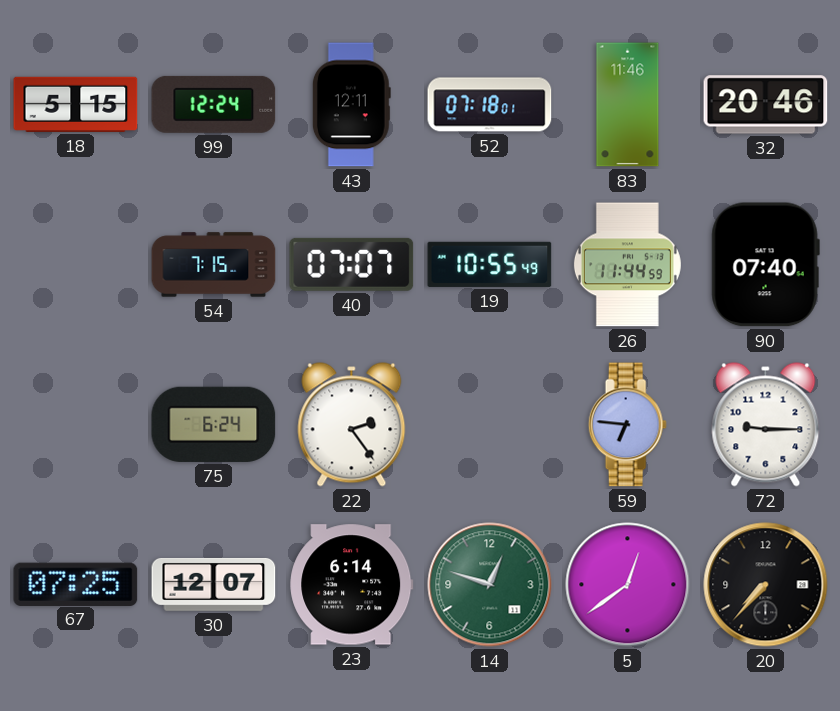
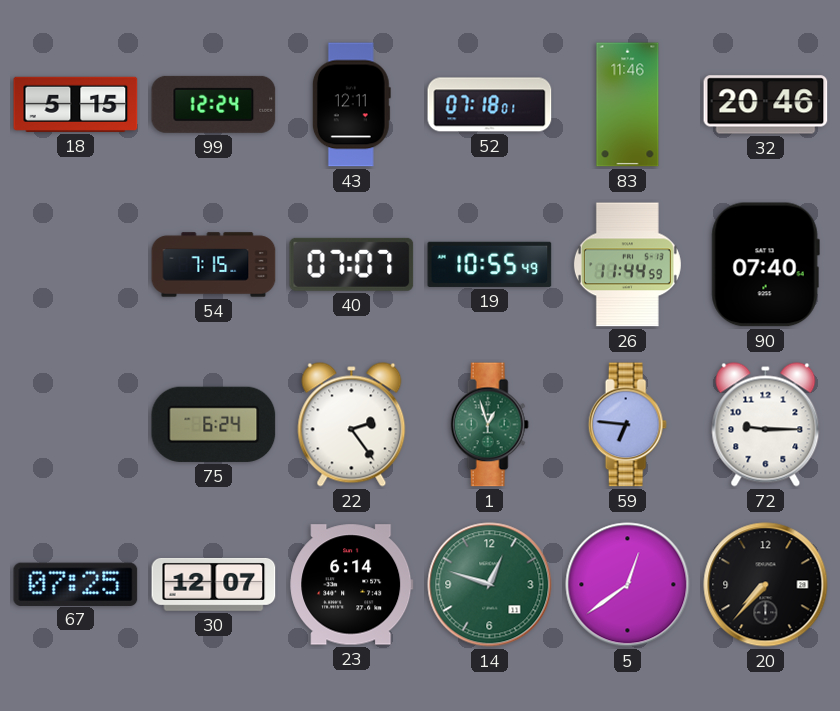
1: none -> 12:57 (489, 425)
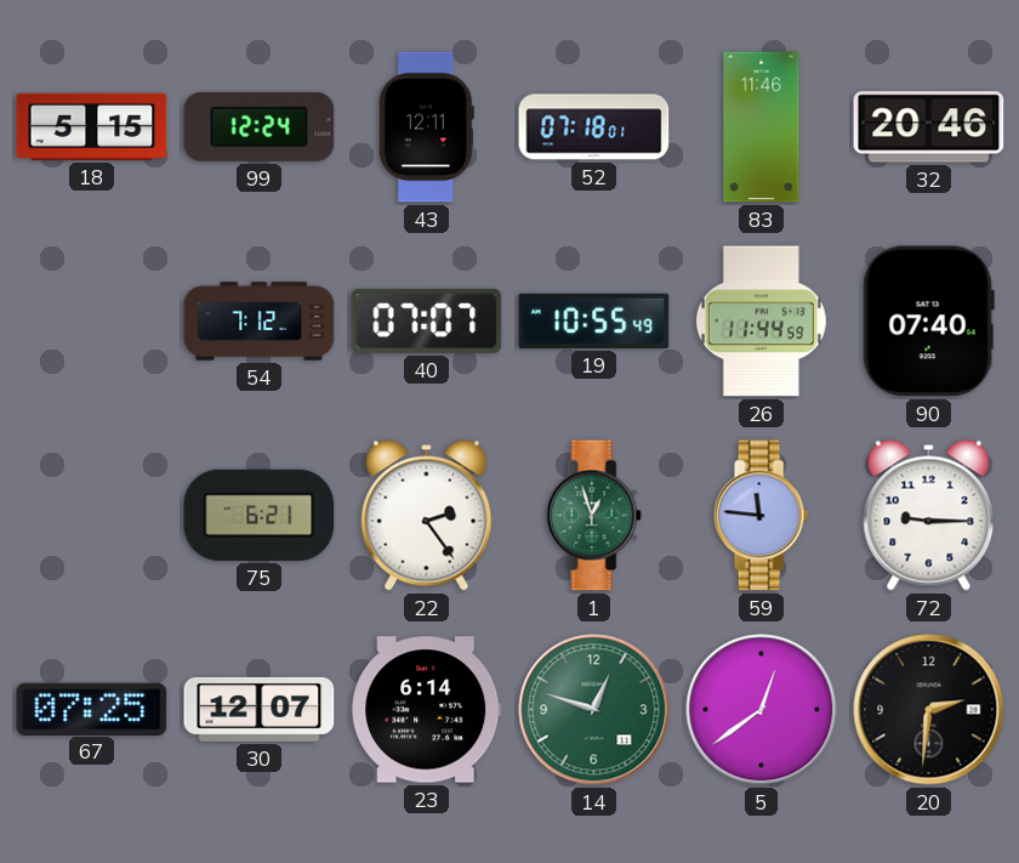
54: 7:15 -> 7:12 (260, 322)
75: 6:24 -> 6:21 (260, 515)
59: 6:46 -> 11:46 (761, 516)
20: 7:37 -> 2:31 (929, 710)
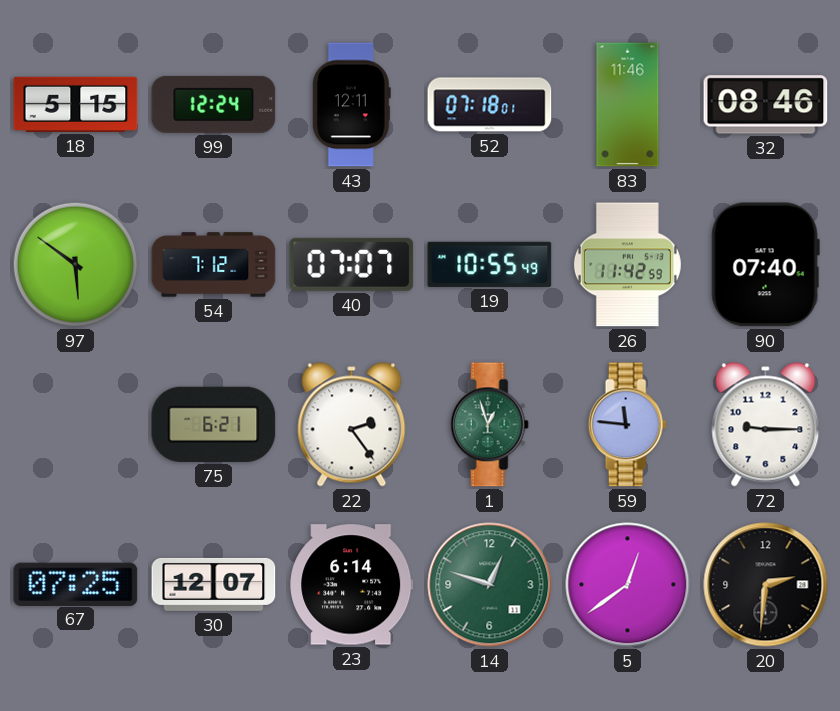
32: 20:46 -> 08:46 (766, 105)
97: none -> 5:51 (76, 265)
26: 11:44 -> 11:42 (627, 265)
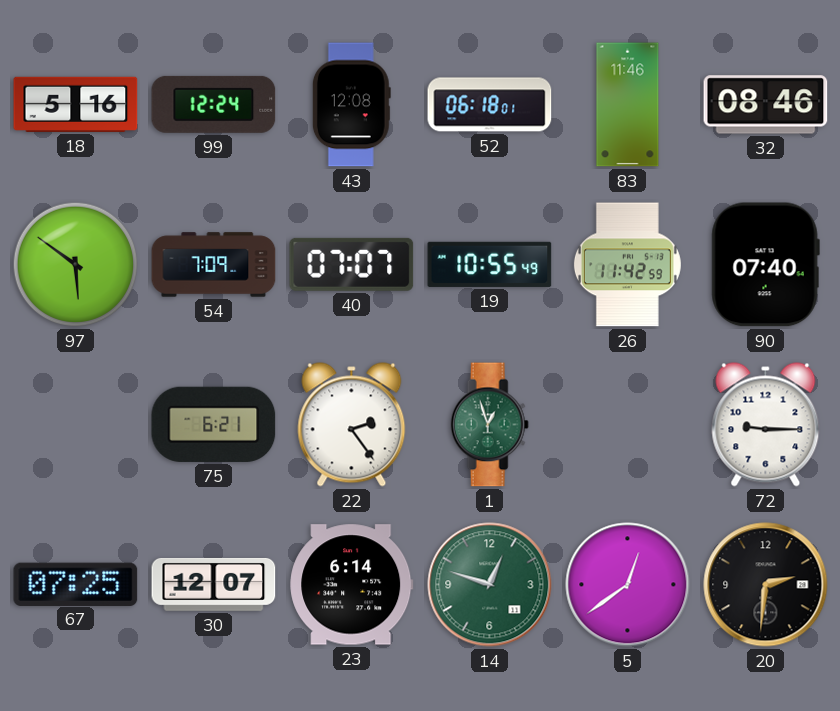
18: 5:15 -> 5:16 (76, 104)
43: 12:11 -> 12:08 (351, 105)
52: 07:18 -> 06:18 (490, 105)
54: 7:12 -> 7:09 (214, 265)
59: 11:46 -> none (627, 425)
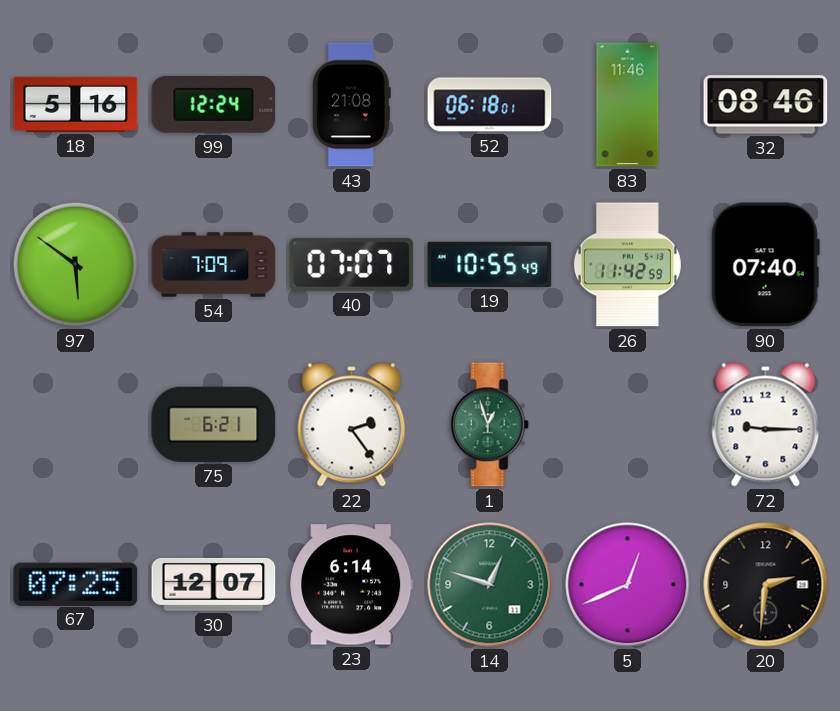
43: 12:08 -> 21:08 (351, 105)
5: 12:39 -> 12:41 (628, 585)
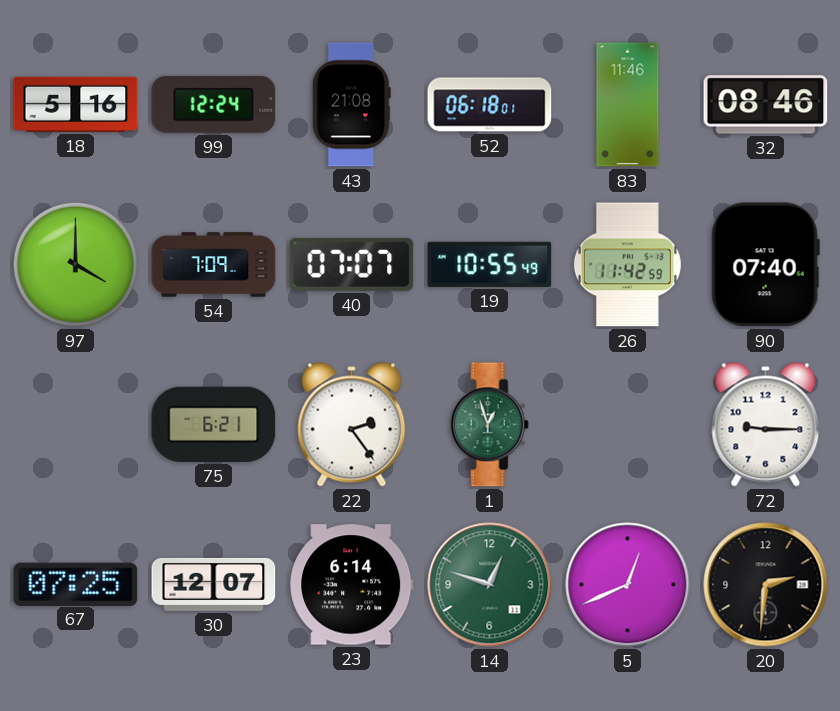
97: 5:51 -> 4:00 (76, 265)
